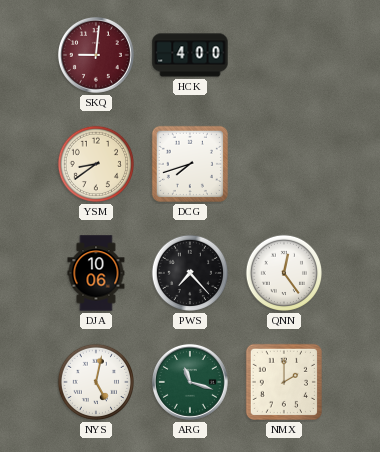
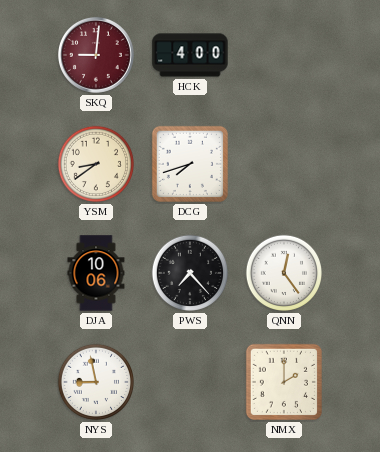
NYS: 5:02 -> 8:58 (96, 382)
ARG: 11:18 -> none (190, 382)
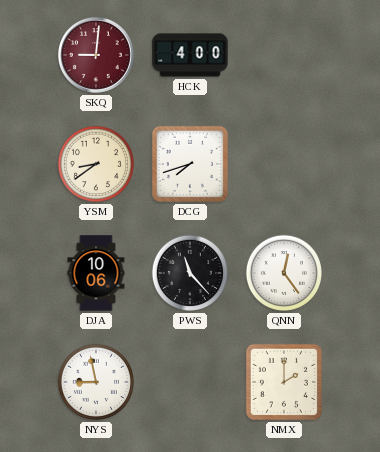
PWS: 7:23 -> 11:23 (190, 273)
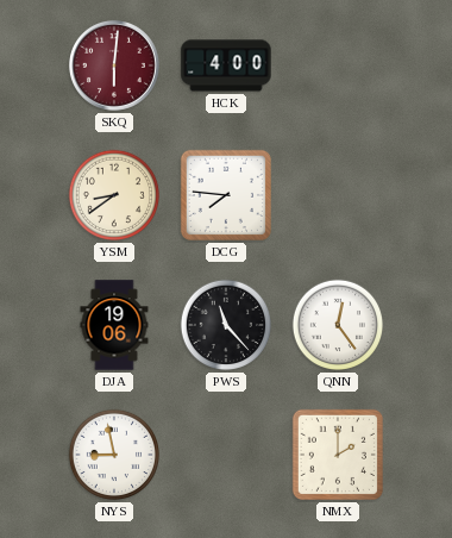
SKQ: 9:01 -> 6:01 (114, 65)
DCG: 7:42 -> 7:46 (226, 195)
DJA: 10:06 -> 19:06 (114, 325)
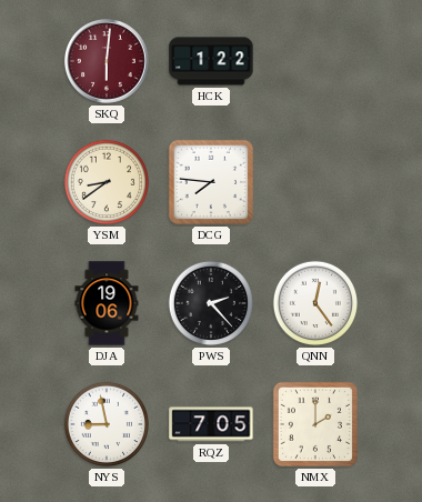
HCK: 4:00 -> 1:22 (211, 61)
PWS: 11:23 -> 2:23 (211, 303)
RQZ: none -> 7:05 (211, 424)
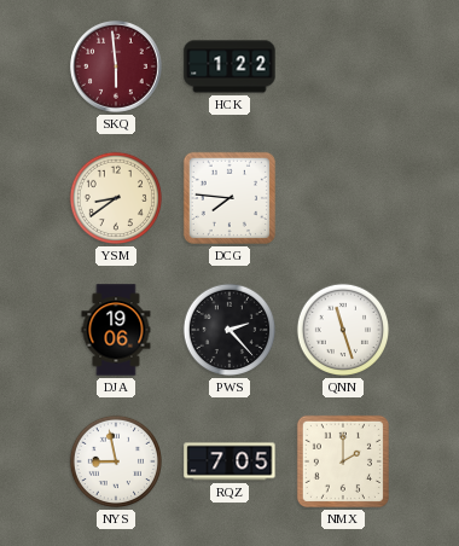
SKQ: 6:01 -> 5:59 (116, 66)
QNN: 12:24 -> 11:27 (343, 330)
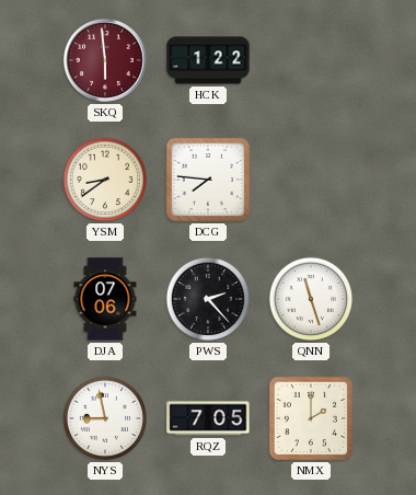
DJA: 19:06 -> 07:06 (105, 299)
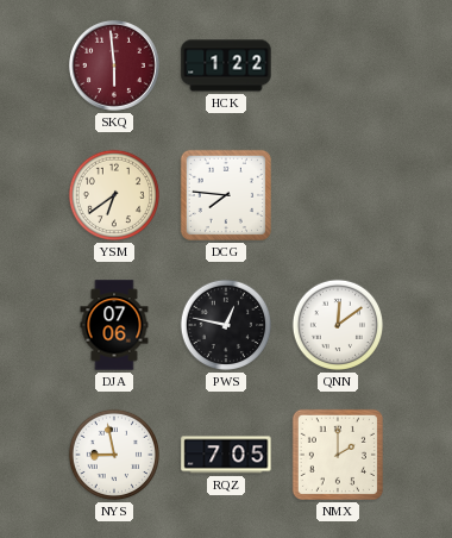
YSM: 8:39 -> 6:39 (114, 195)
PWS: 2:23 -> 12:47 (226, 325)
QNN: 11:27 -> 12:09 (338, 325)
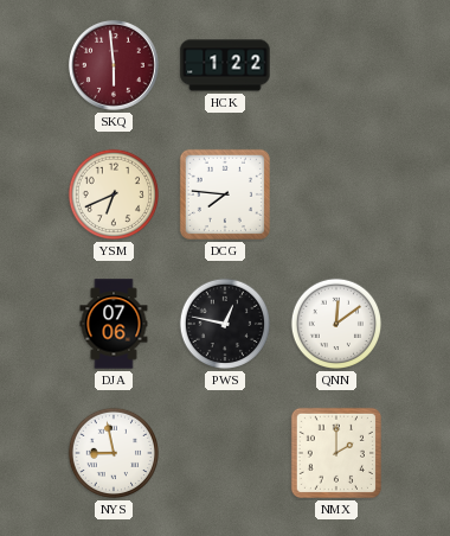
YSM: 6:39 -> 6:41 (114, 194)
RQZ: 7:05 -> none (226, 455)
